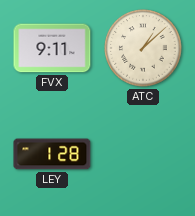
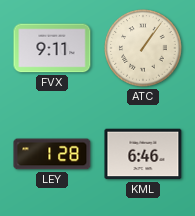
ATC: 1:08 -> 1:06 (143, 48)
KML: none -> 6:46 (143, 154)
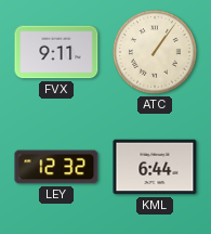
LEY: 1:28 -> 12:32 (56, 167)
KML: 6:46 -> 6:44 (155, 167)
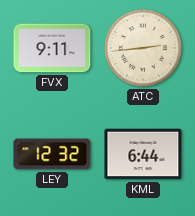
ATC: 1:06 -> 2:44 (143, 48)
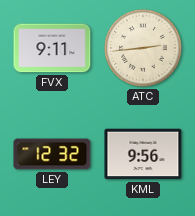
KML: 6:44 -> 9:56 (143, 154)
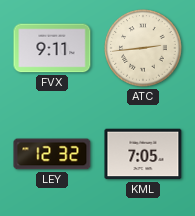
KML: 9:56 -> 7:05 (143, 154)
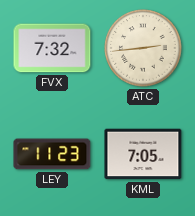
FVX: 9:11 -> 7:32 (52, 48)
LEY: 12:32 -> 11:23 (52, 154)
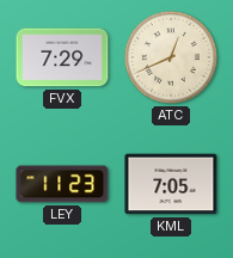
FVX: 7:32 -> 7:29 (62, 57)
ATC: 2:44 -> 12:41 (171, 57)
